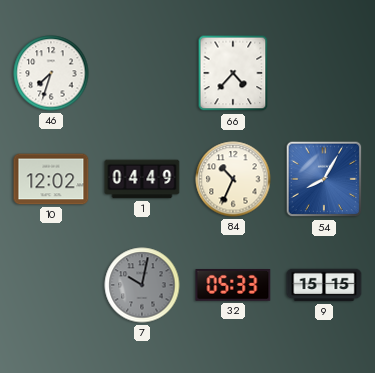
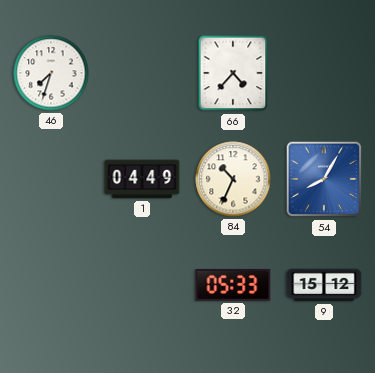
10: 12:02 -> none (51, 179)
7: 10:02 -> none (142, 285)
9: 15:15 -> 15:12 (324, 285)
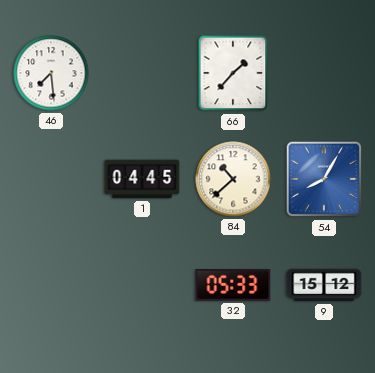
46: 7:33 -> 7:29 (51, 73)
66: 4:37 -> 1:37 (233, 73)
1: 04:49 -> 04:45 (142, 179)
84: 10:34 -> 10:38 (233, 179)
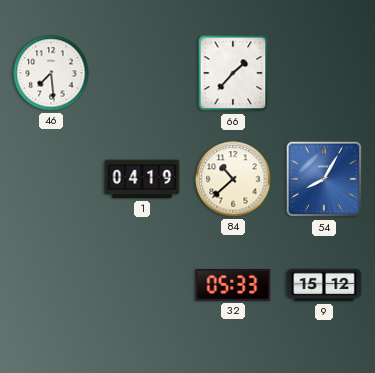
1: 04:45 -> 04:19 (142, 179)
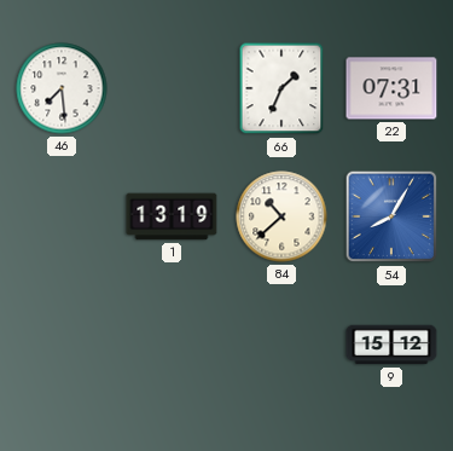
66: 1:37 -> 1:34 (281, 88)
22: none -> 07:31 (391, 88)
1: 04:19 -> 13:19 (172, 216)
32: 05:33 -> none (233, 286)
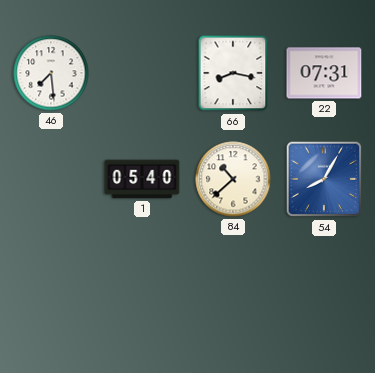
66: 1:34 -> 8:17 (233, 73)
1: 13:19 -> 05:40 (142, 179)
9: 15:12 -> none (391, 345)
